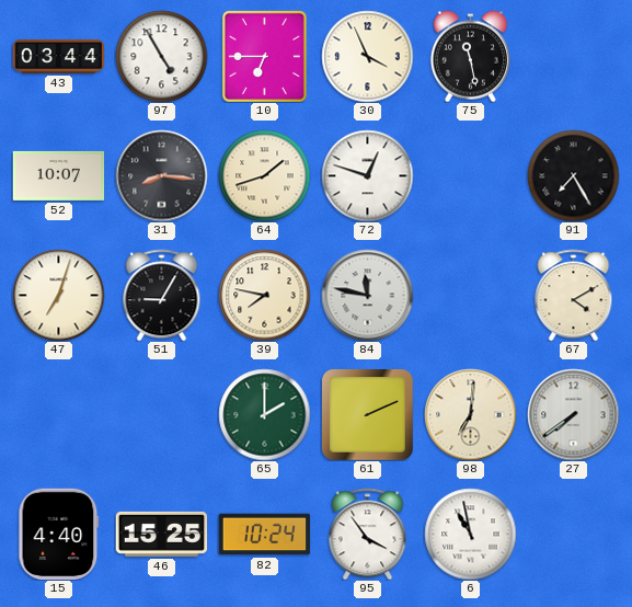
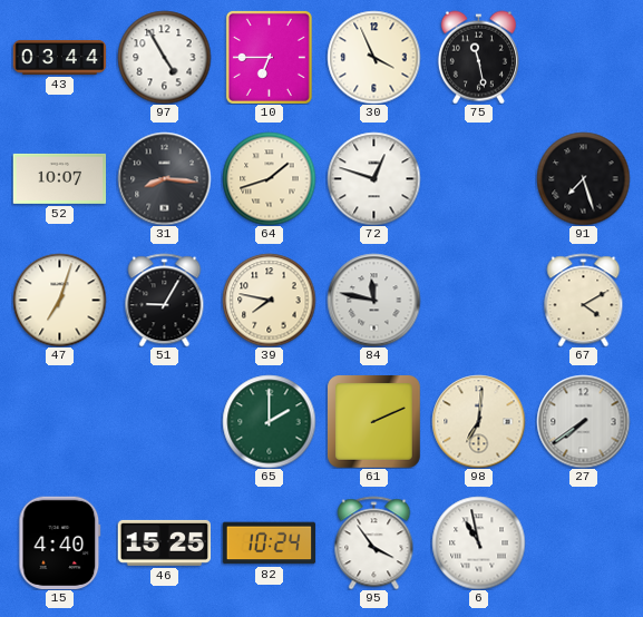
91: 7:25 -> 7:27 (583, 178)
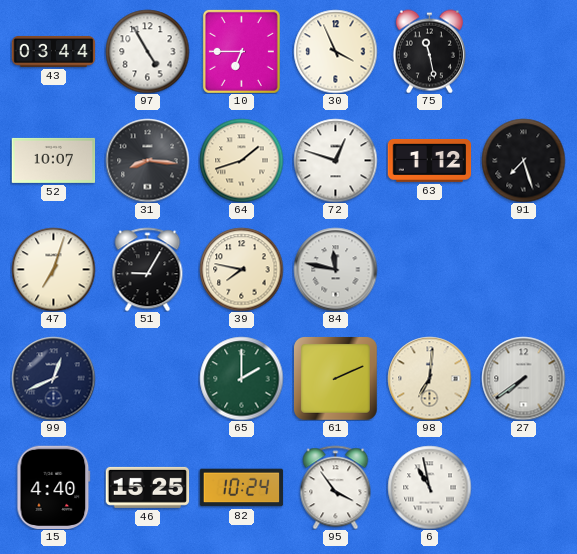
63: none -> 1:12 (429, 160)
67: 4:10 -> none (584, 300)
99: none -> 12:41 (53, 378)
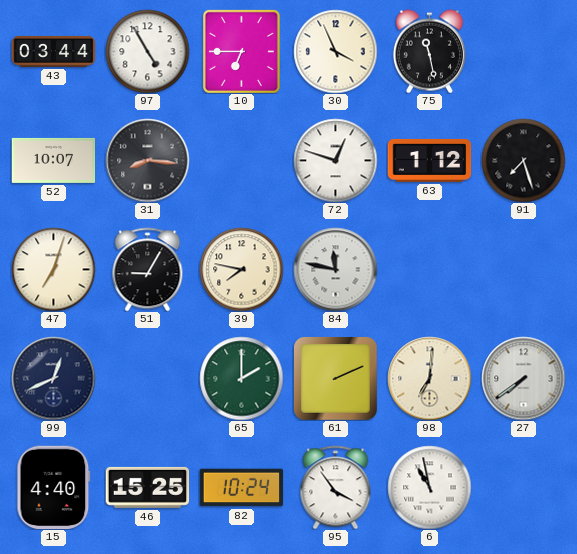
64: 1:42 -> none (241, 160)
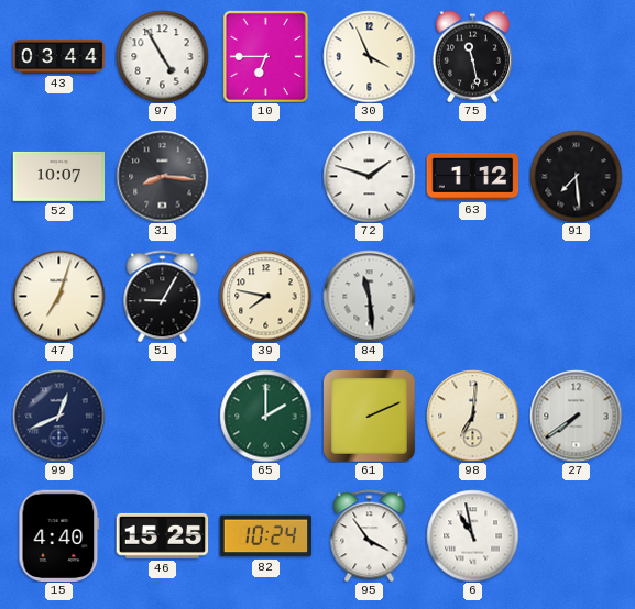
72: 12:48 -> 1:48 (369, 176)
91: 7:27 -> 7:29 (576, 176)
84: 11:47 -> 11:29 (369, 296)
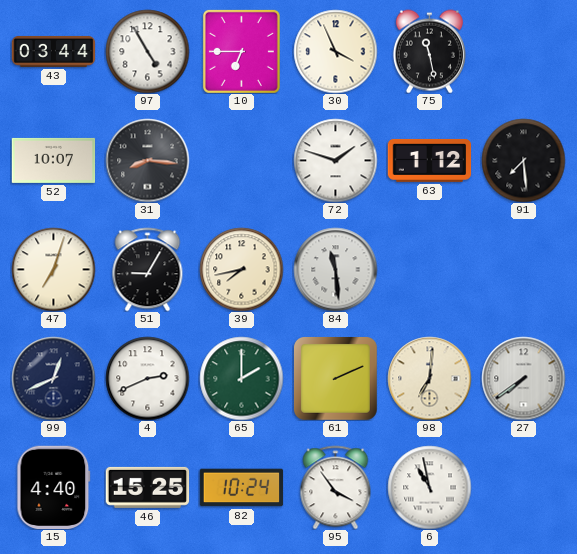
39: 7:47 -> 7:43 (241, 269)
4: none -> 2:41 (147, 378)
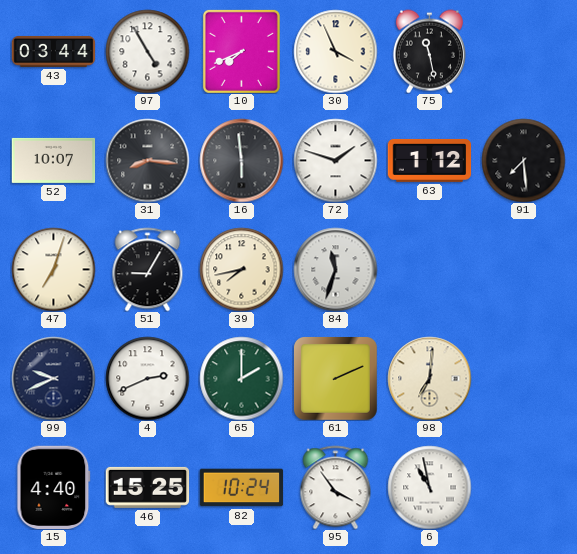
10: 6:45 -> 7:41 (241, 51)
16: none -> 5:59 (241, 160)
84: 11:29 -> 11:33 (335, 269)
99: 12:41 -> 9:41 (53, 378)
27: 7:39 -> none (523, 378)
